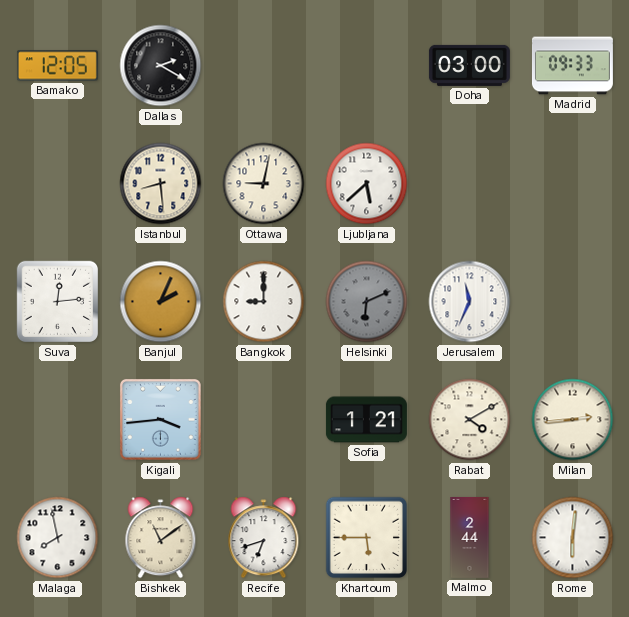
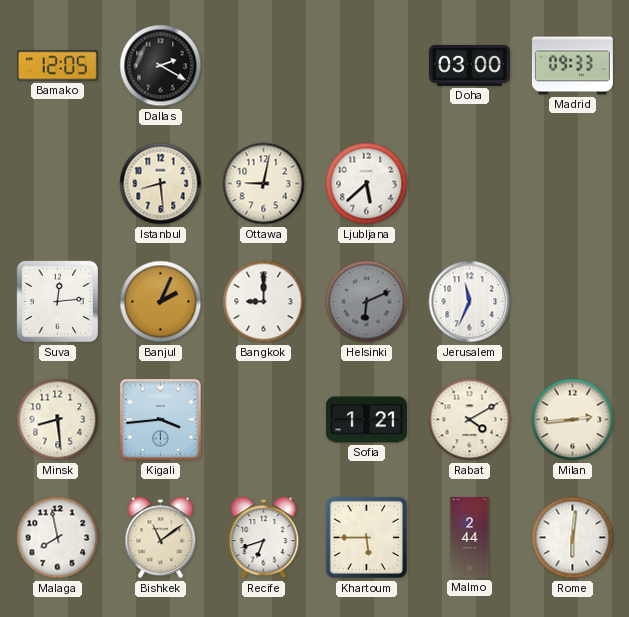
Minsk: none -> 8:29 (58, 420)
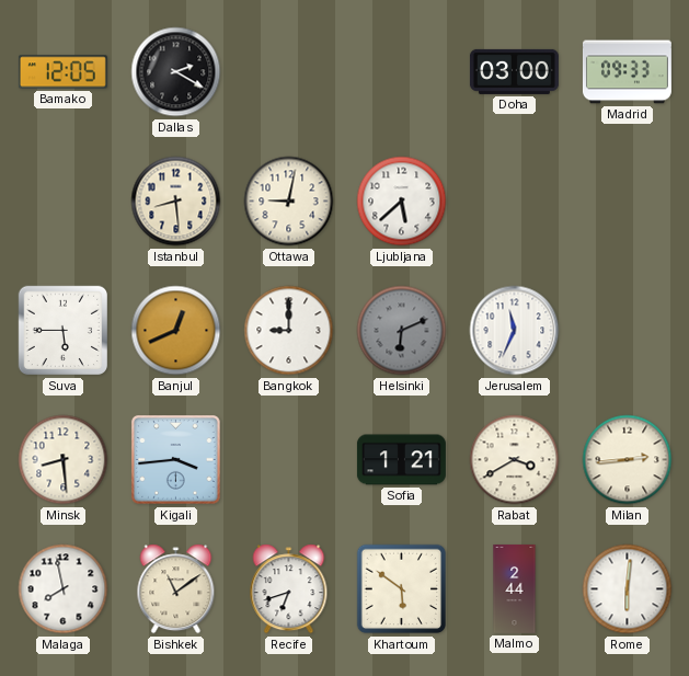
Suva: 12:14 -> 5:45 (64, 331)
Banjul: 2:04 -> 12:41 (176, 331)
Rabat: 4:10 -> 3:40 (515, 460)
Khartoum: 5:45 -> 5:51 (402, 589)
